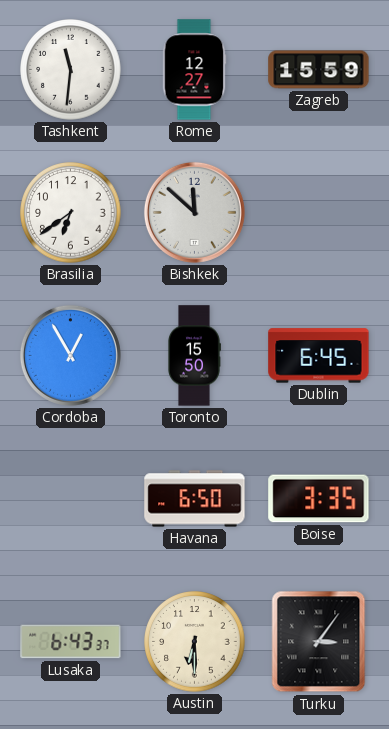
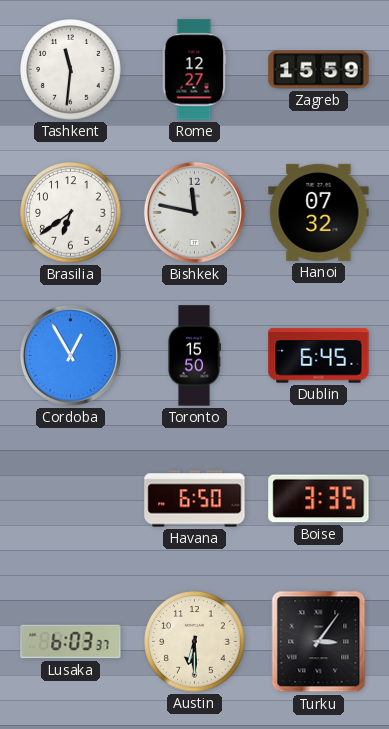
Bishkek: 11:52 -> 11:47 (194, 212)
Hanoi: none -> 07:32 (319, 212)
Lusaka: 6:43 -> 6:03 (71, 642)
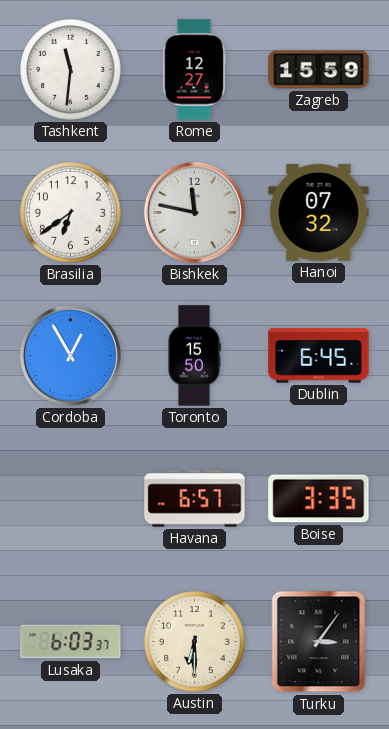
Havana: 6:50 -> 6:57 (195, 499)
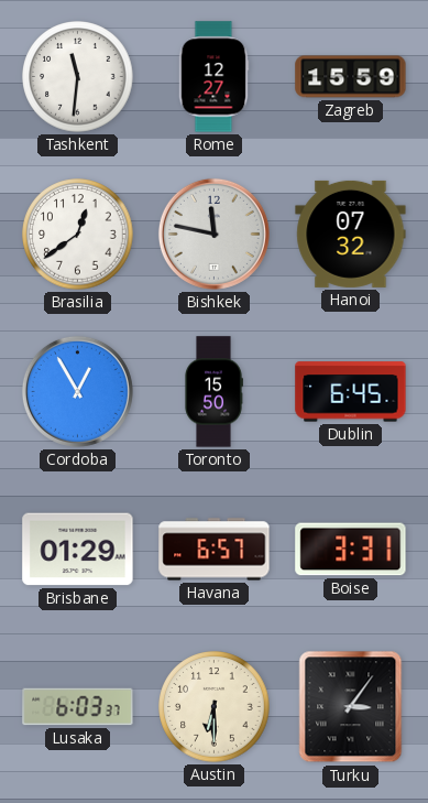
Brasilia: 6:39 -> 12:39 (78, 235)
Brisbane: none -> 01:29 (78, 550)
Boise: 3:35 -> 3:31 (351, 550)
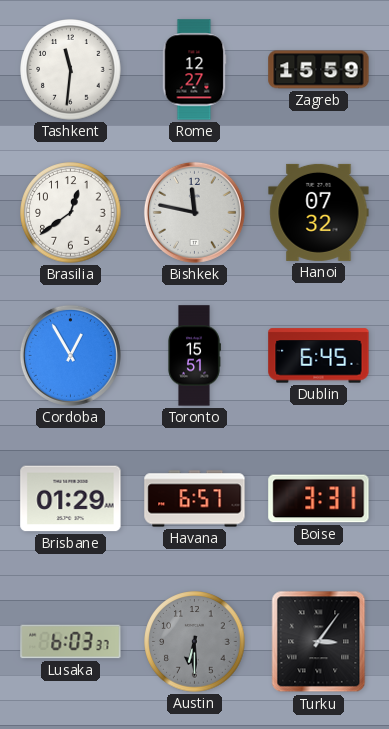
Toronto: 15:50 -> 15:51 (194, 356)
Austin dial: cream -> grey (195, 642)
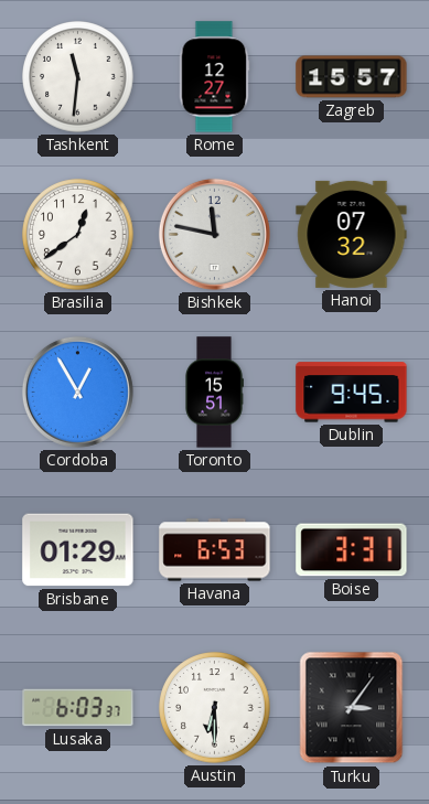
Zagreb: 15:59 -> 15:57 (352, 77)
Dublin: 6:45 -> 9:45 (352, 393)
Havana: 6:57 -> 6:53 (215, 550)
Austin dial: grey -> white (215, 708)
